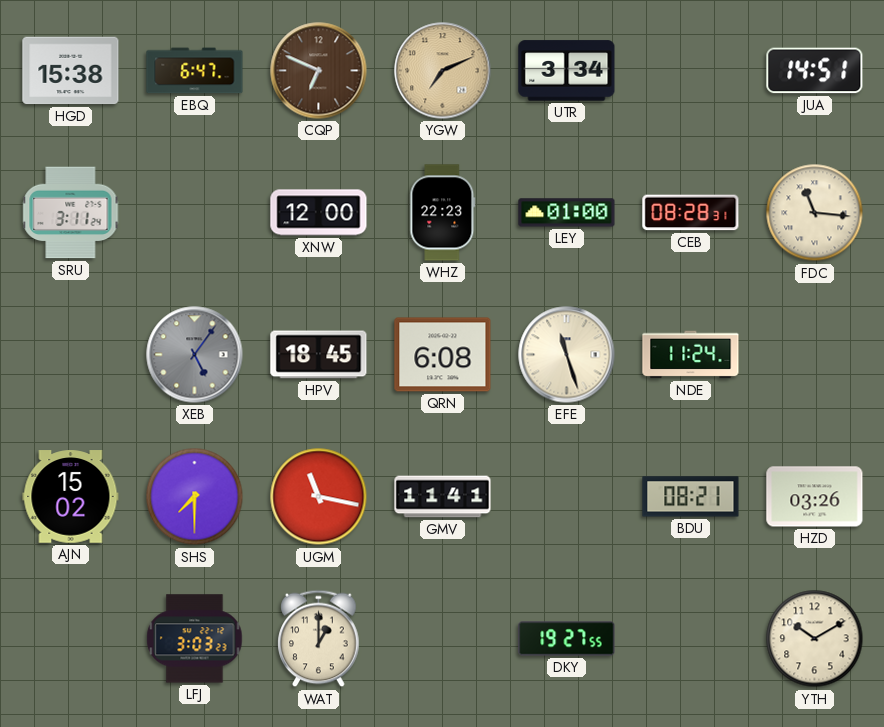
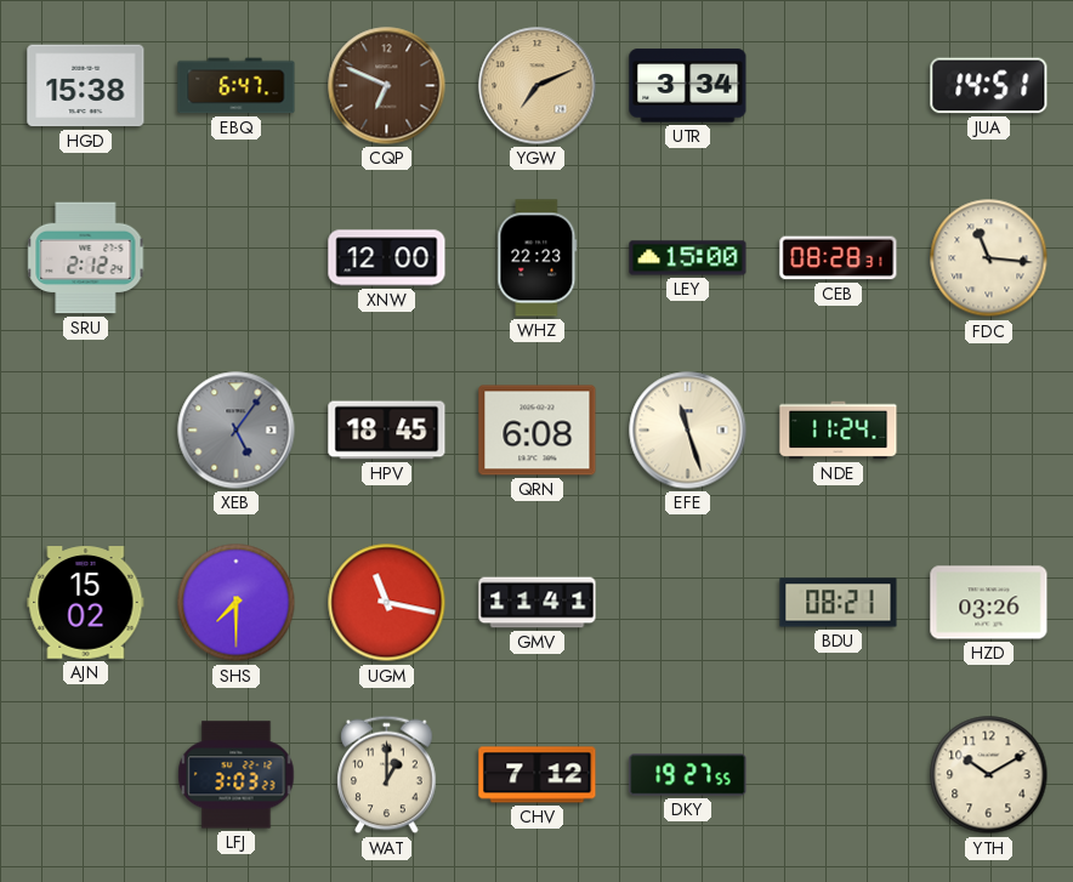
SRU: 3:11 -> 2:12 (86, 258)
LEY: 01:00 -> 15:00 (688, 258)
CHV: none -> 7:12 (538, 775)
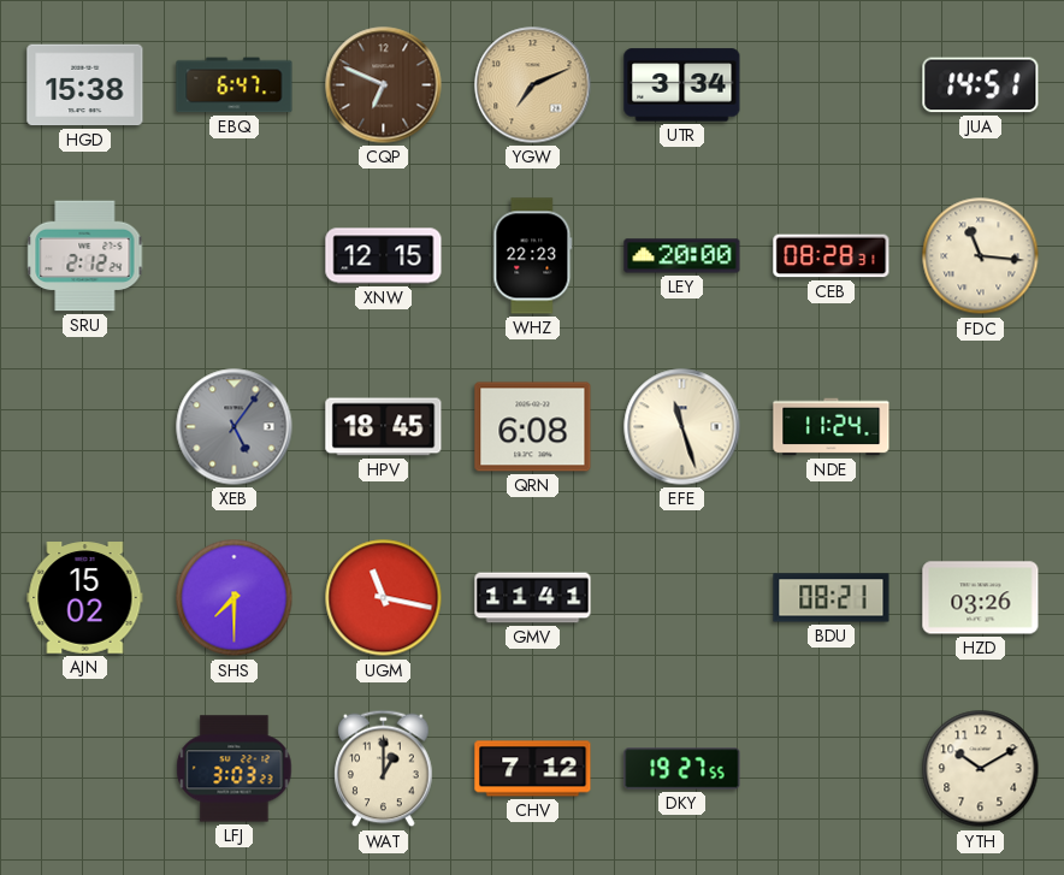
XNW: 12:00 -> 12:15 (384, 256)
LEY: 15:00 -> 20:00 (682, 256)
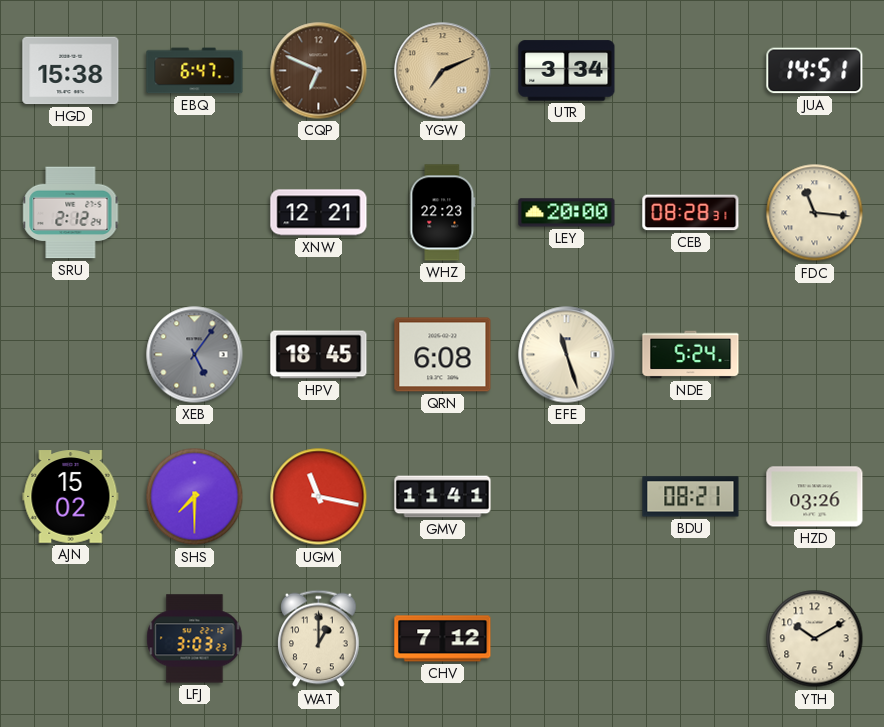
XNW: 12:15 -> 12:21 (319, 213)
NDE: 11:24 -> 5:24 (691, 355)
DKY: 19:27 -> none (682, 769)
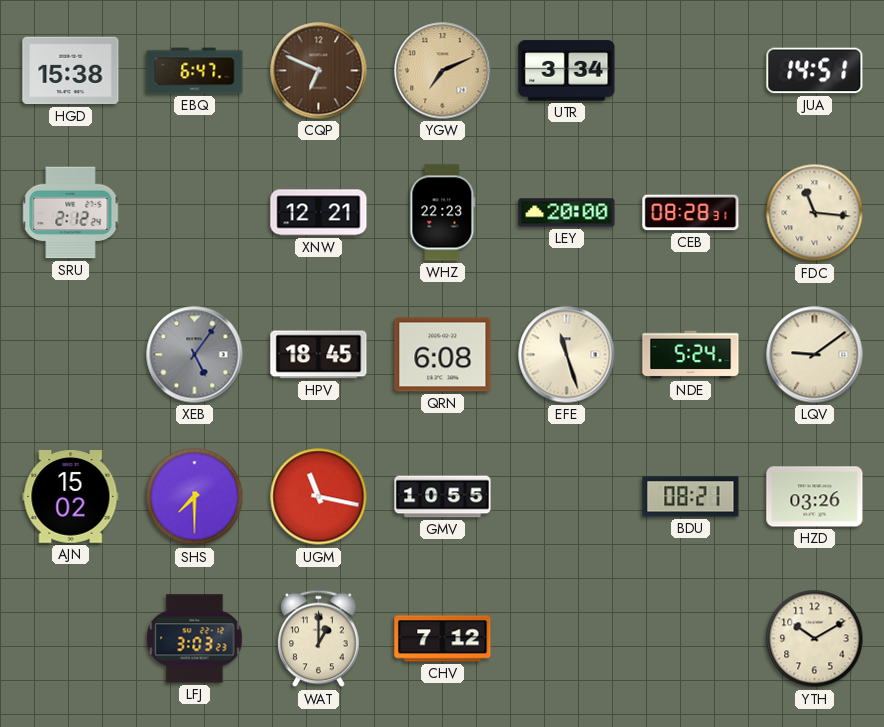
LQV: none -> 9:09 (815, 355)
GMV: 11:41 -> 10:55 (443, 497)
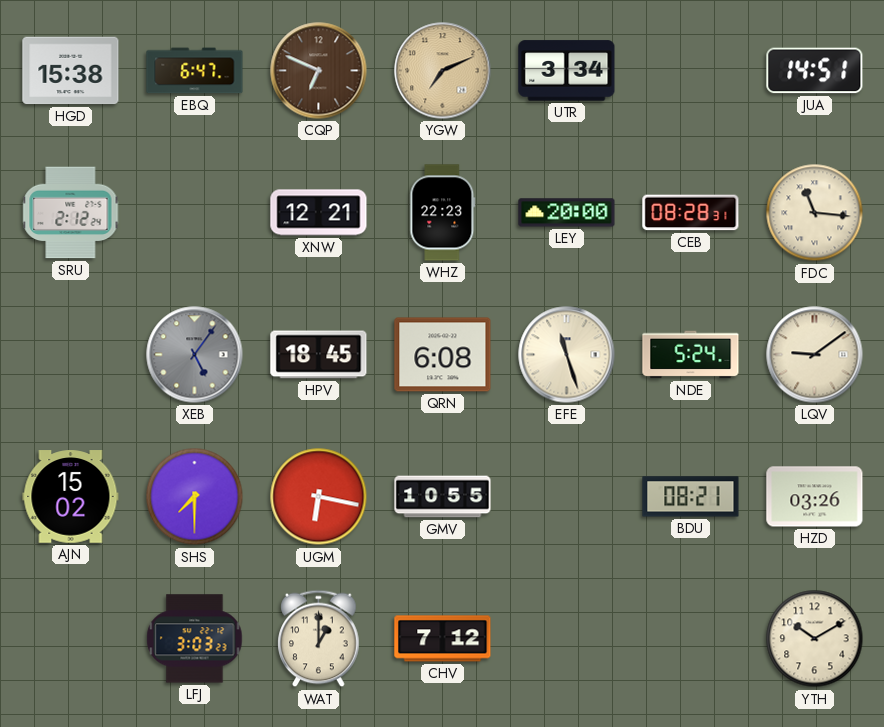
UGM: 11:17 -> 6:17 (319, 497)
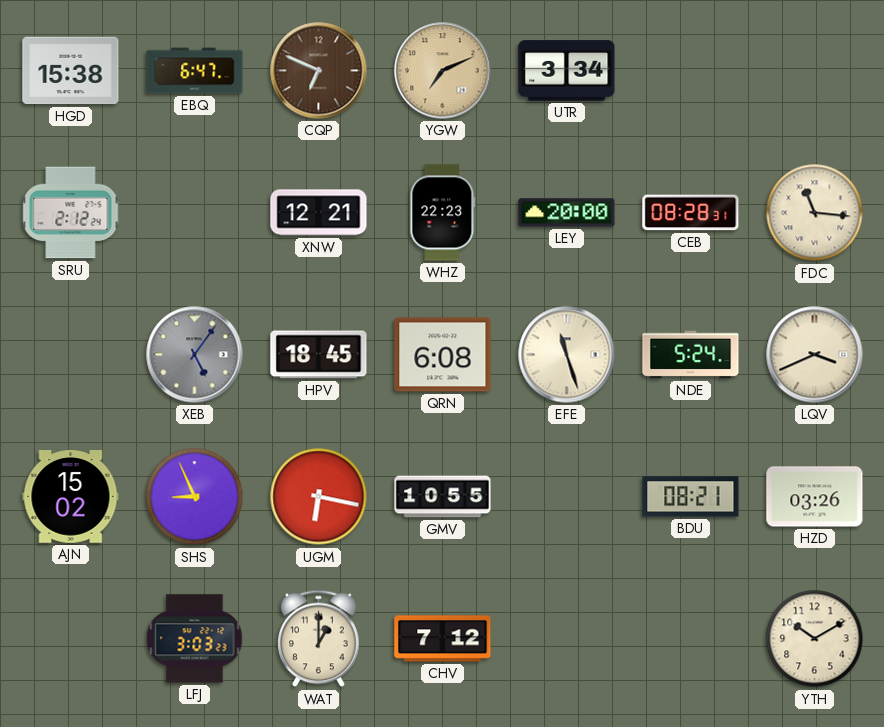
JUA: 14:51 -> none (815, 71)
LQV: 9:09 -> 3:41 (815, 355)
SHS: 7:30 -> 8:56 (195, 497)
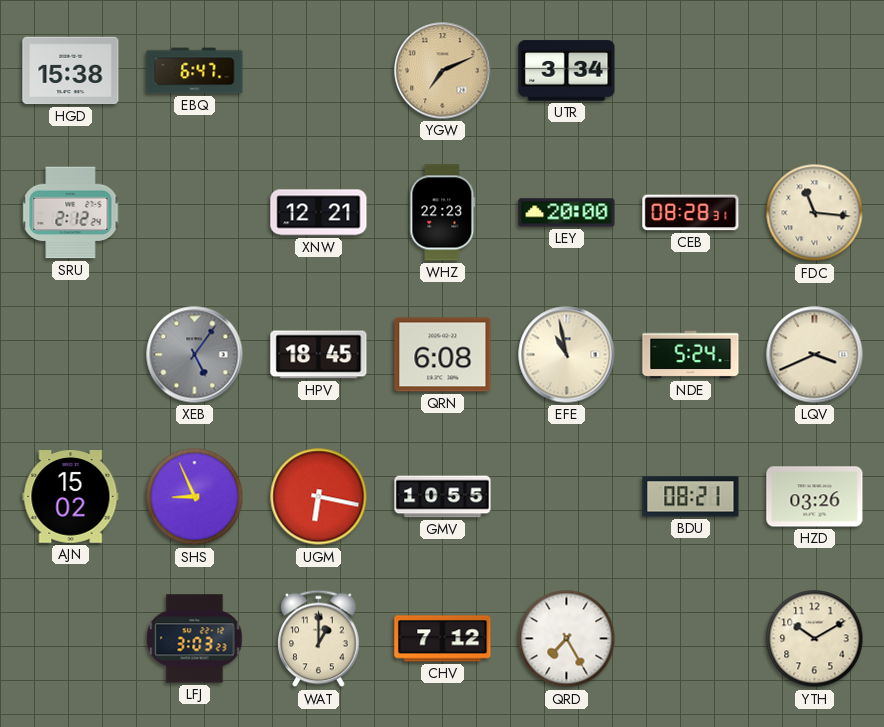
CQP: 6:49 -> none (319, 71)
EFE: 11:27 -> 10:58 (567, 355)
QRD: none -> 7:25 (567, 639)
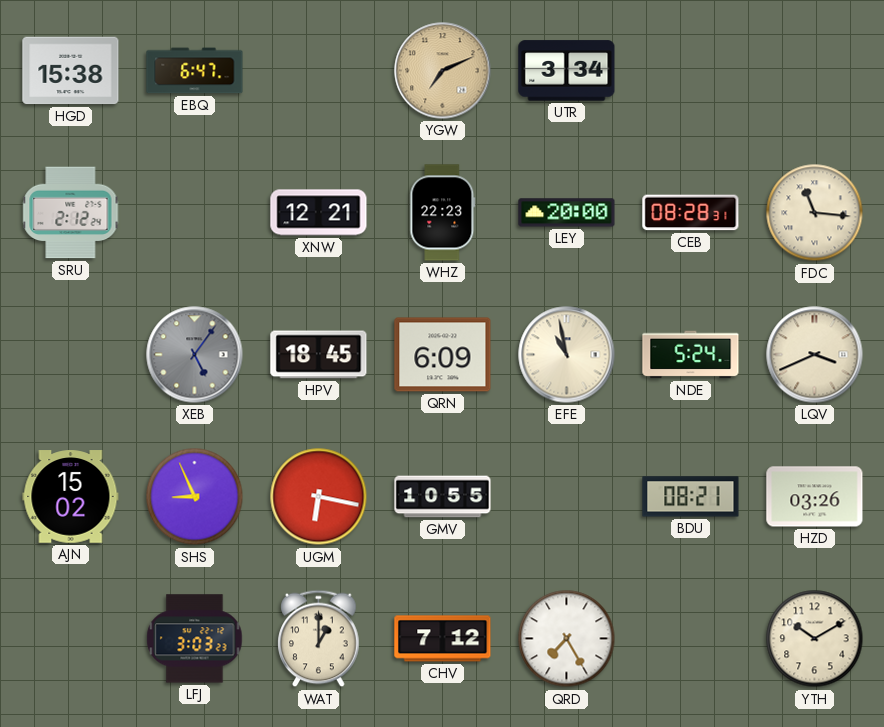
QRN: 6:08 -> 6:09 (443, 355)
